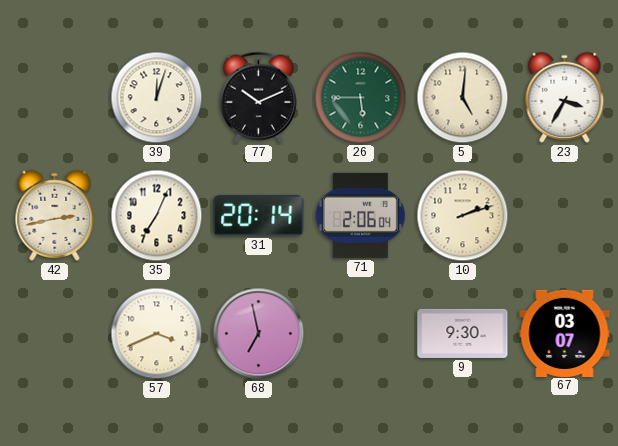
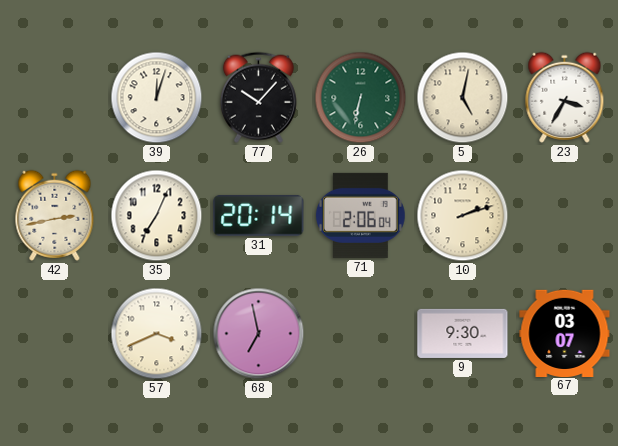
77: 10:11 -> 10:07 (258, 97)
26: 5:45 -> 6:32 (361, 98)
5: 5:01 -> 5:02 (463, 98)
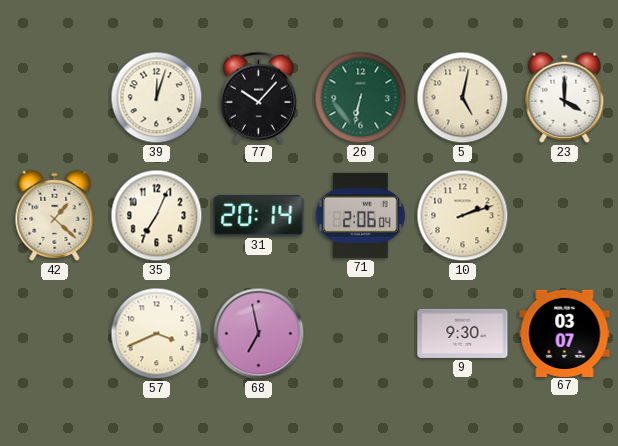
23: 3:35 -> 4:00 (565, 97)
42: 2:43 -> 1:22 (55, 215)
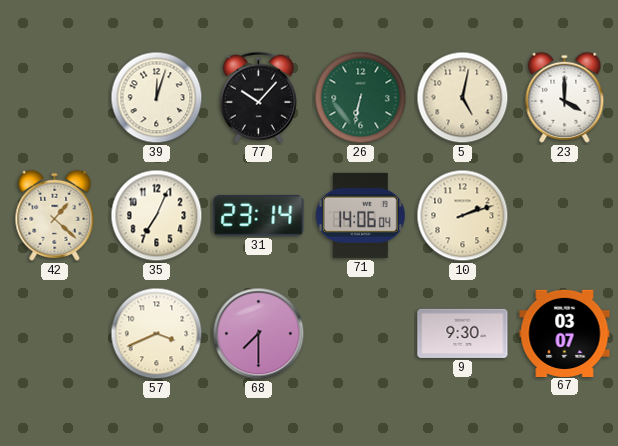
31: 20:14 -> 23:14 (259, 215)
71: 2:06 -> 14:06 (360, 215)
68: 6:58 -> 7:30 (259, 334)
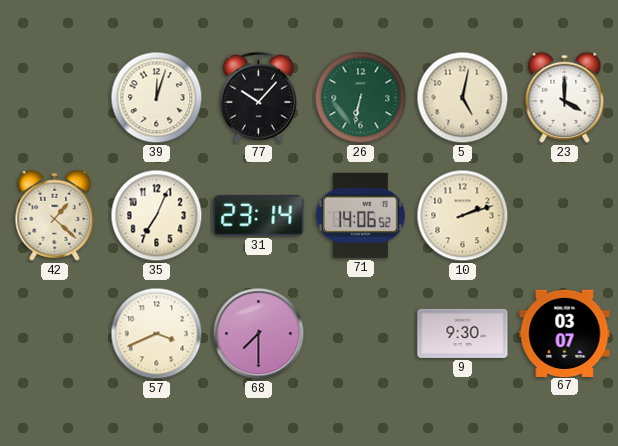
71: 14:06:04 -> 14:06:52 (360, 215)
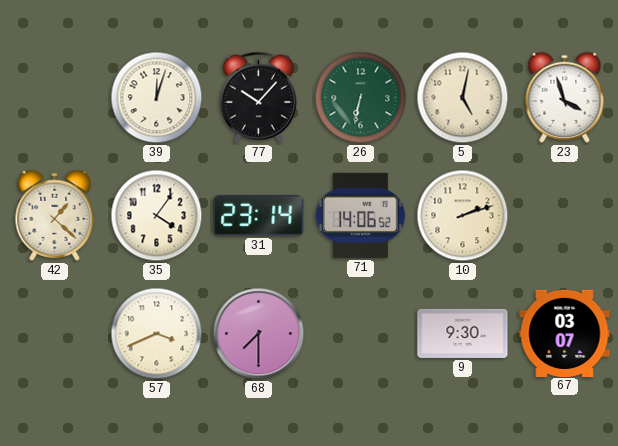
23: 4:00 -> 3:57 (565, 97)
35: 7:04 -> 4:06 (157, 216)
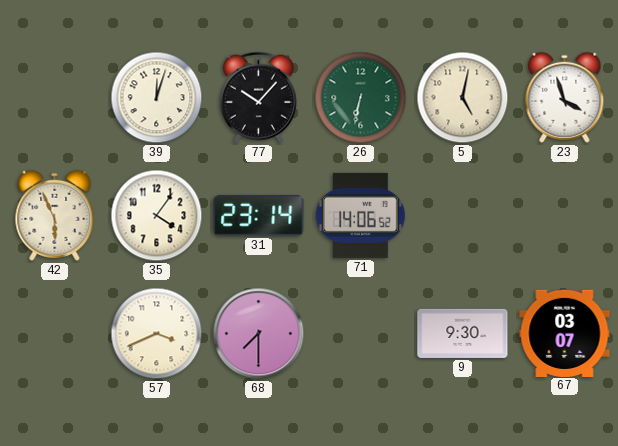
42: 1:22 -> 5:56 (55, 215)
10: 2:12 -> none (463, 216)
